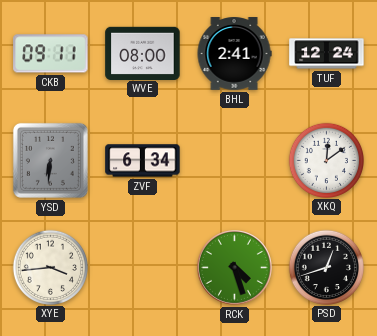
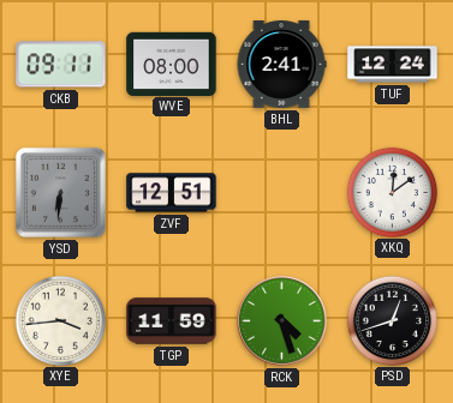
ZVF: 6:34 -> 12:51 (172, 193)
TGP: none -> 11:59 (172, 321)
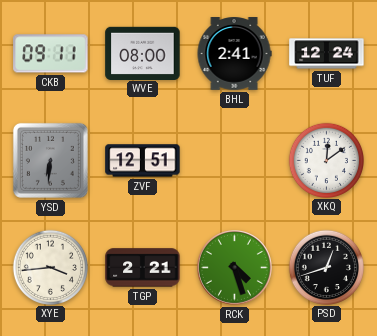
TGP: 11:59 -> 2:21 (143, 268)
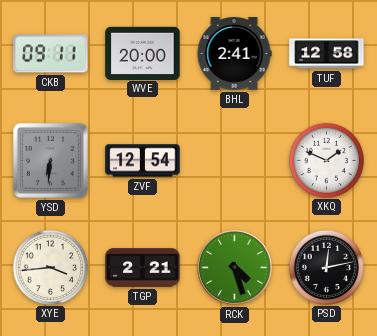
WVE: 08:00 -> 20:00 (143, 53)
TUF: 12:24 -> 12:58 (327, 54)
ZVF: 12:51 -> 12:54 (143, 161)
XKQ: 12:09 -> 1:49 (326, 160)
PSD: 12:42 -> 12:13 (326, 267)
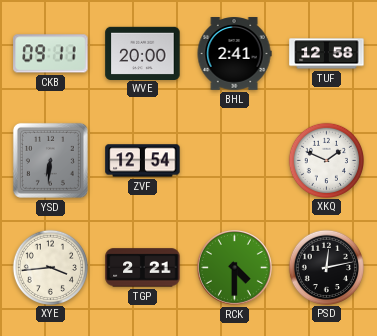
RCK: 4:27 -> 4:30 (235, 268)
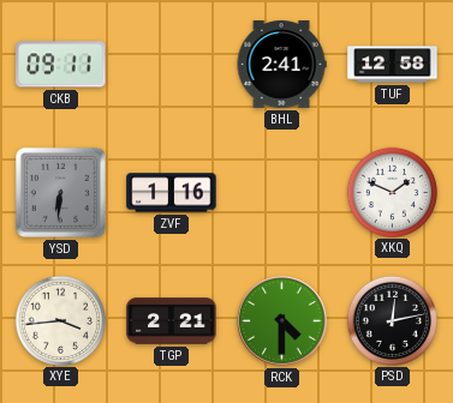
WVE: 20:00 -> none (143, 53)
ZVF: 12:54 -> 1:16 (172, 193)
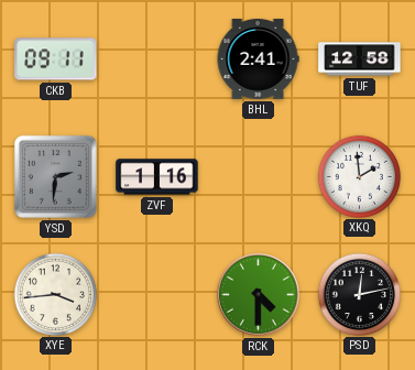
YSD: 6:31 -> 2:31 (55, 176)
XKQ: 1:49 -> 1:59 (359, 176)
TGP: 2:21 -> none (172, 321)
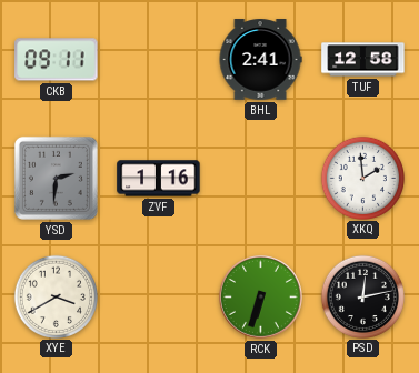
XYE: 3:44 -> 3:40 (56, 296)
RCK: 4:30 -> 6:33 (261, 298)
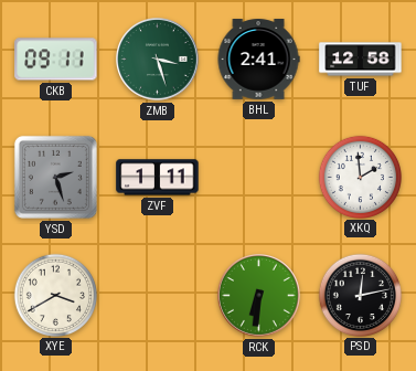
ZMB: none -> 3:27 (158, 60)
YSD: 2:31 -> 2:27 (55, 177)
ZVF: 1:16 -> 1:11 (158, 178)
RCK: 6:33 -> 6:31 (259, 296)
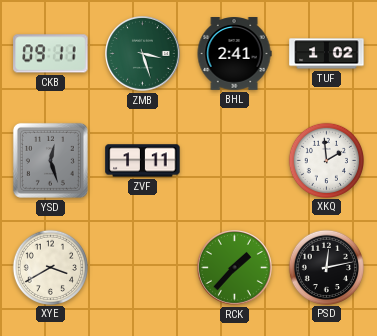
TUF: 12:58 -> 1:02 (327, 54)
YSD: 2:27 -> 12:27 (50, 160)
RCK: 6:31 -> 1:37 (235, 268)
